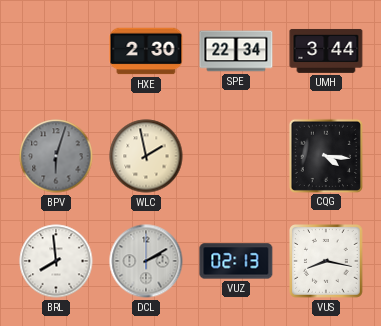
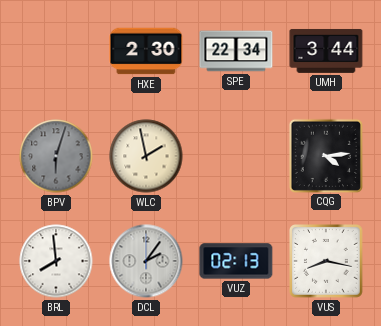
CQG: 4:16 -> 4:14 (325, 155)
DCL: 2:10 -> 2:06 (146, 261)
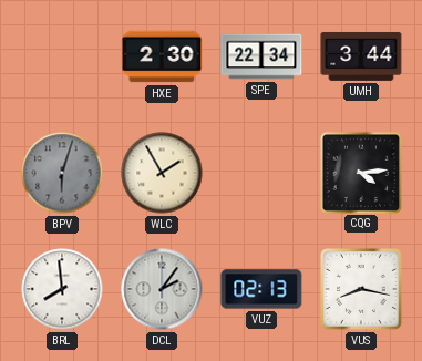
WLC: 1:58 -> 1:55 (162, 173)
